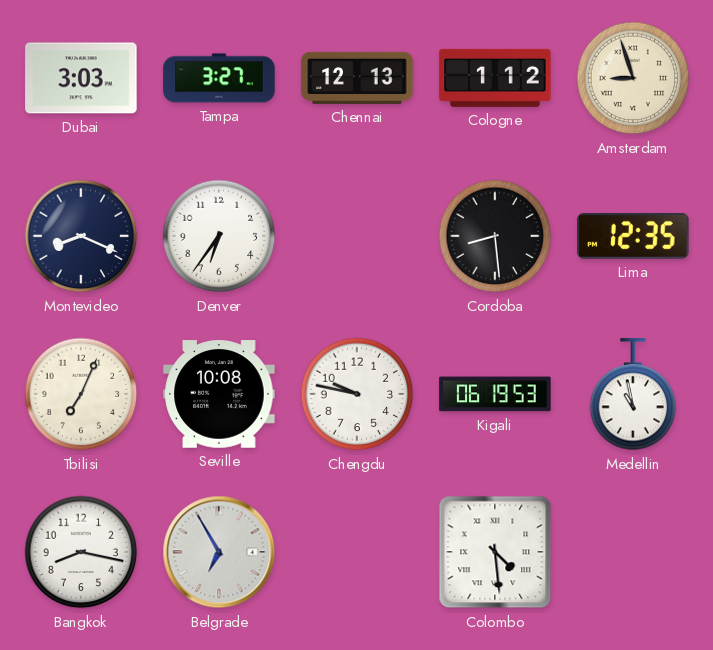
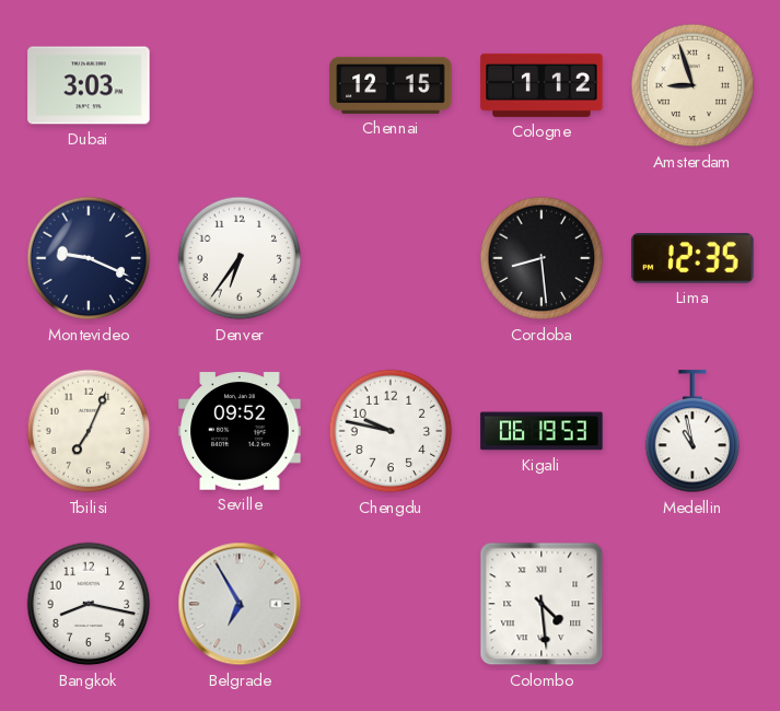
Tampa: 3:27 -> none (219, 78)
Chennai: 12:13 -> 12:15 (391, 85)
Montevideo: 8:19 -> 9:19 (89, 258)
Seville: 10:08 -> 09:52 (240, 431)
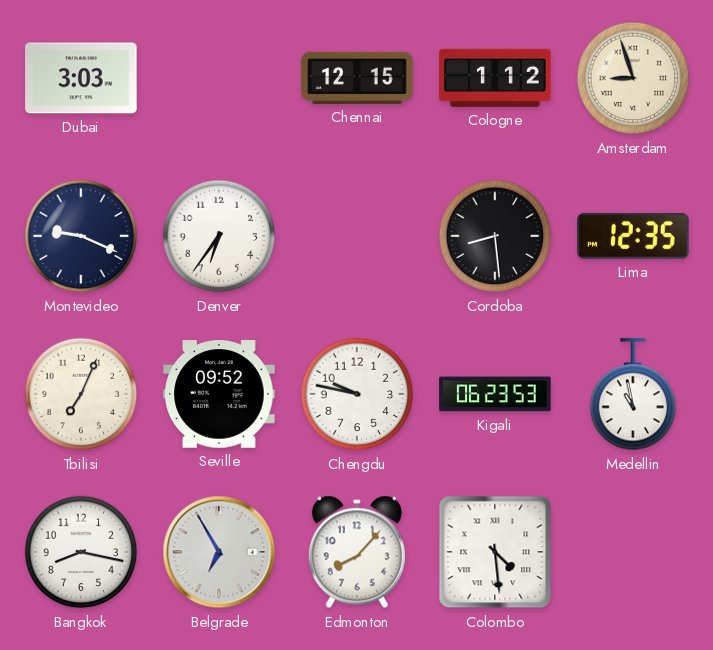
Kigali: 06:19 -> 06:23 (495, 394)
Edmonton: none -> 8:07 (357, 552)
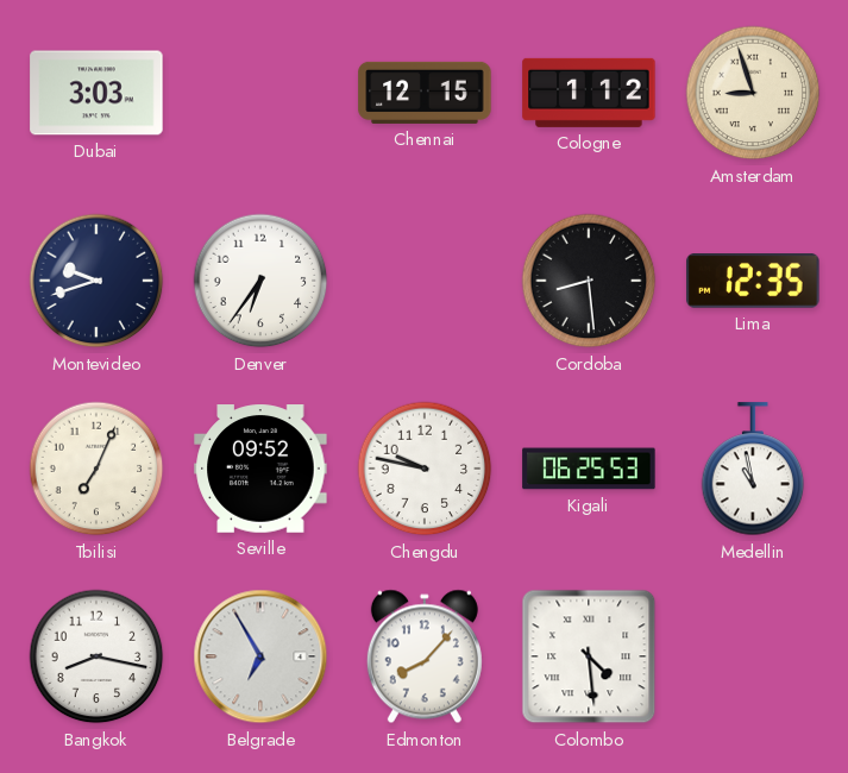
Montevideo: 9:19 -> 9:42 (96, 281)
Kigali: 06:23 -> 06:25 (589, 469)
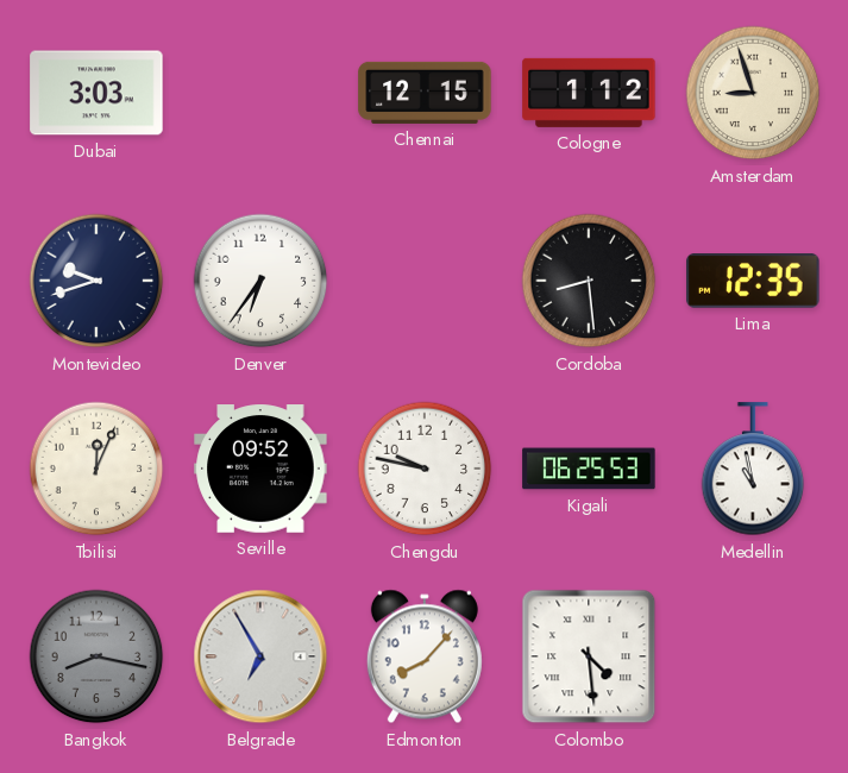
Tbilisi: 7:04 -> 12:04 (96, 469)
Bangkok dial: white -> grey (96, 656)
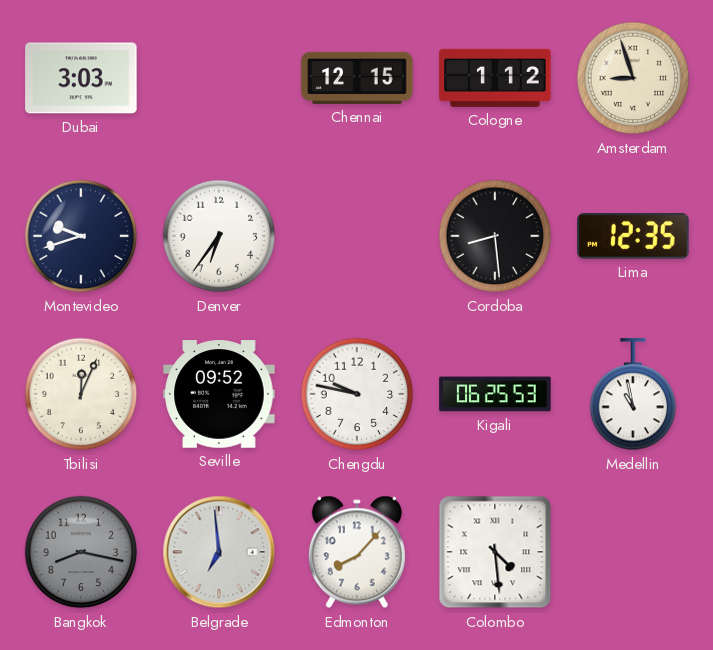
Belgrade: 6:55 -> 6:59 (219, 552)
